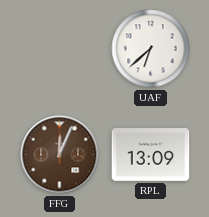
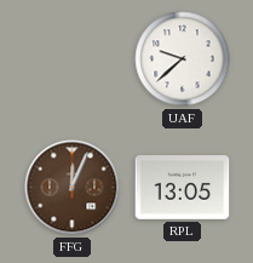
UAF: 6:38 -> 9:38 (183, 59)
RPL: 13:09 -> 13:05 (183, 188)
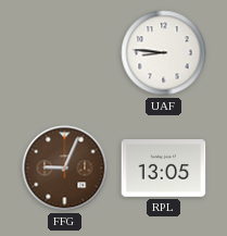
UAF: 9:38 -> 8:46 (164, 53)
FFG: 12:04 -> 9:04 (65, 169)
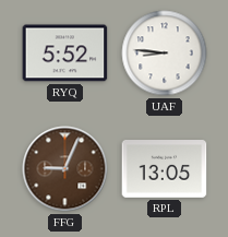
RYQ: none -> 5:52 (65, 54)
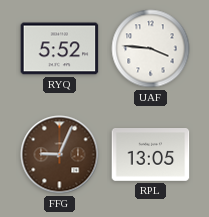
UAF: 8:46 -> 3:46 (151, 49)
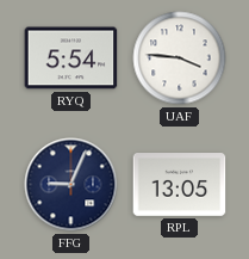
RYQ: 5:52 -> 5:54 (71, 58)
FFG dial: brown -> navy (71, 185)
